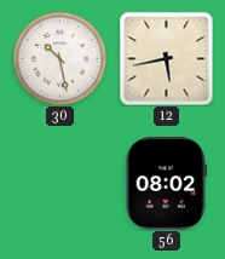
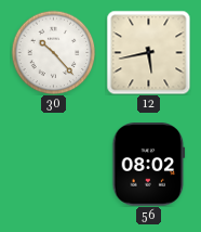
30: 10:28 -> 10:23 (53, 52)
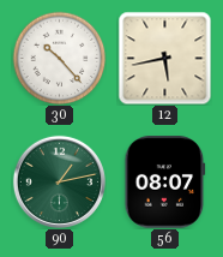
90: none -> 1:13 (59, 181)
56: 08:02 -> 08:07 (165, 183)
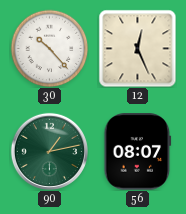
12: 5:43 -> 12:26 (137, 48)
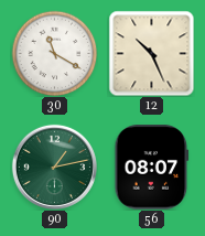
30: 10:23 -> 11:20 (54, 53)
12: 12:26 -> 10:26 (151, 53)
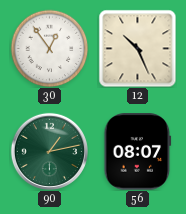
30: 11:20 -> 12:54 (49, 48)
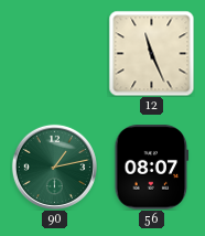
30: 12:54 -> none (49, 48)
12: 10:26 -> 11:26 (151, 53)
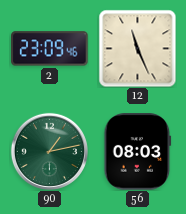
2: none -> 23:09 (50, 49)
56: 08:07 -> 08:03 (138, 152)
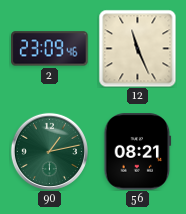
56: 08:03 -> 08:21 (138, 152)
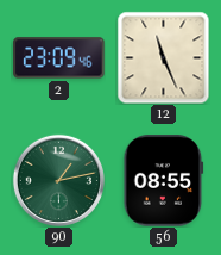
56: 08:21 -> 08:55 (164, 181)
